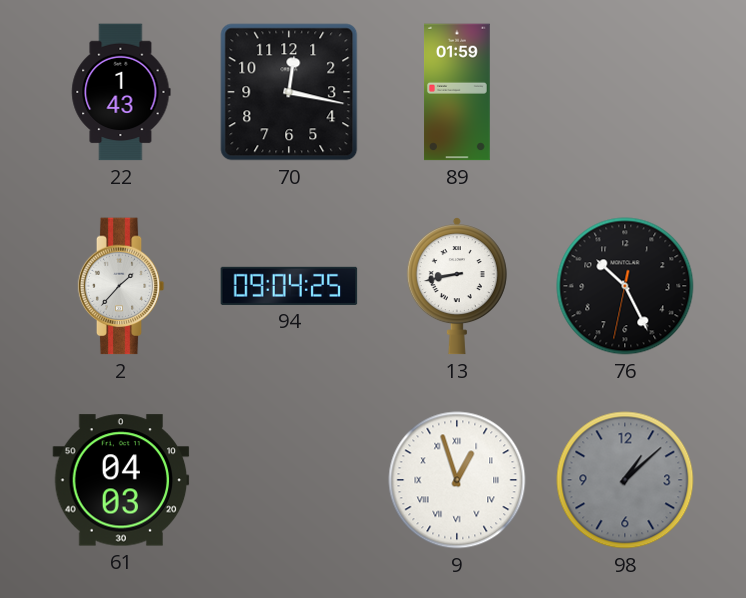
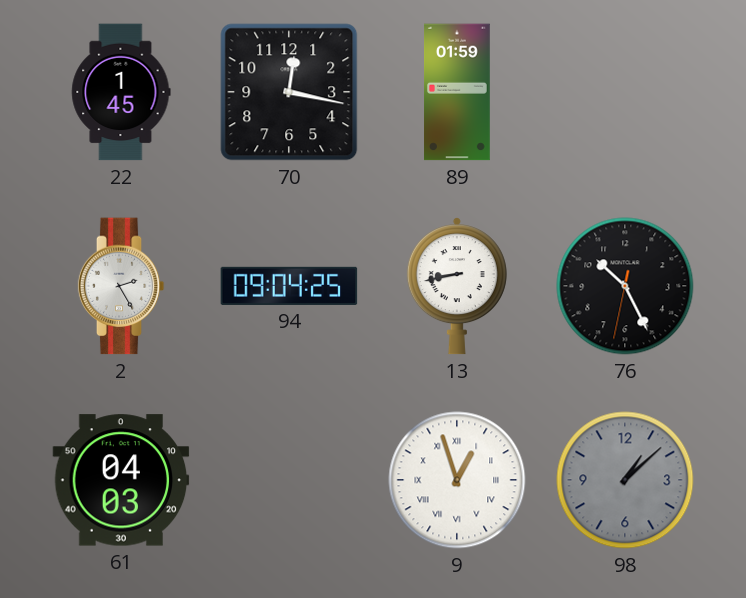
22: 1:43 -> 1:45 (121, 92)
2: 1:37 -> 2:25 (121, 286)
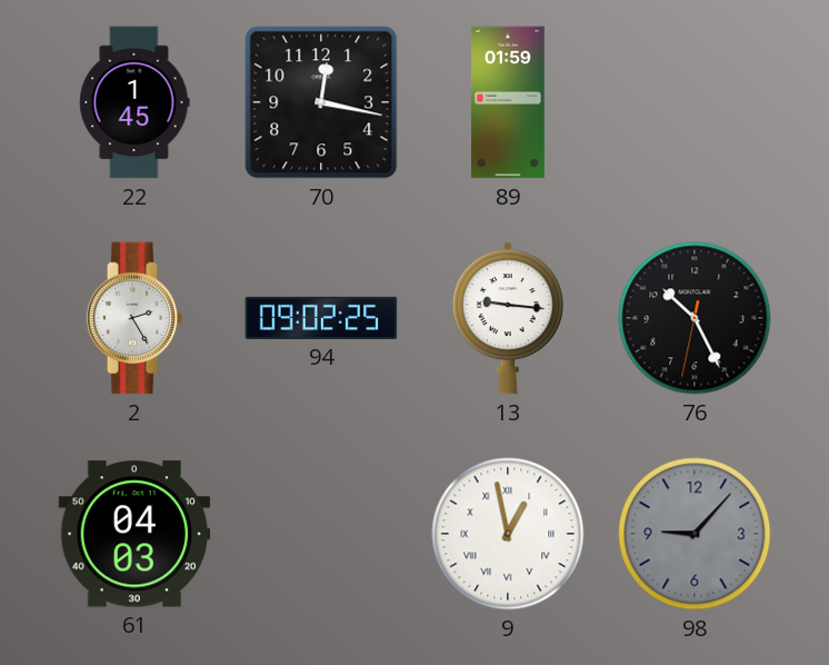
94: 09:04 -> 09:02 (321, 318)
13: 8:43 -> 9:16 (508, 318)
9: 12:57 -> 12:58 (508, 534)
98: 1:08 -> 9:07 (695, 534)
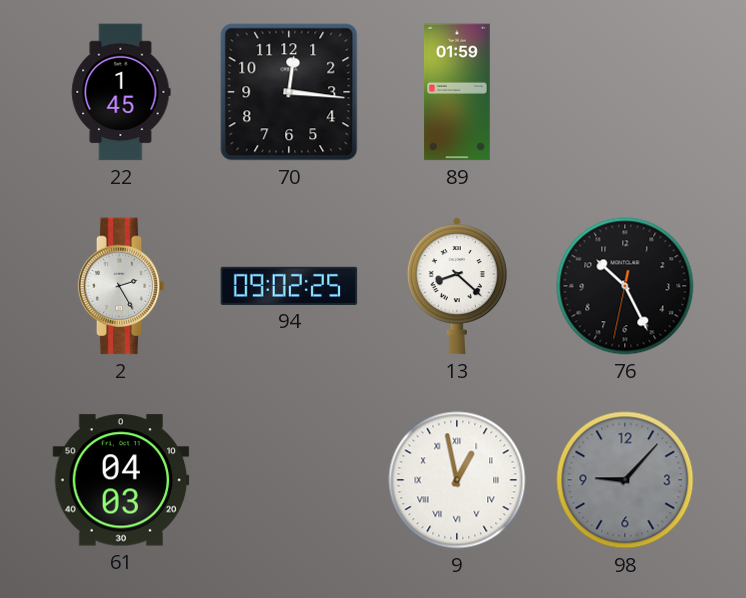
70: 12:17 -> 12:16 (289, 92)
13: 9:16 -> 8:22 (457, 286)
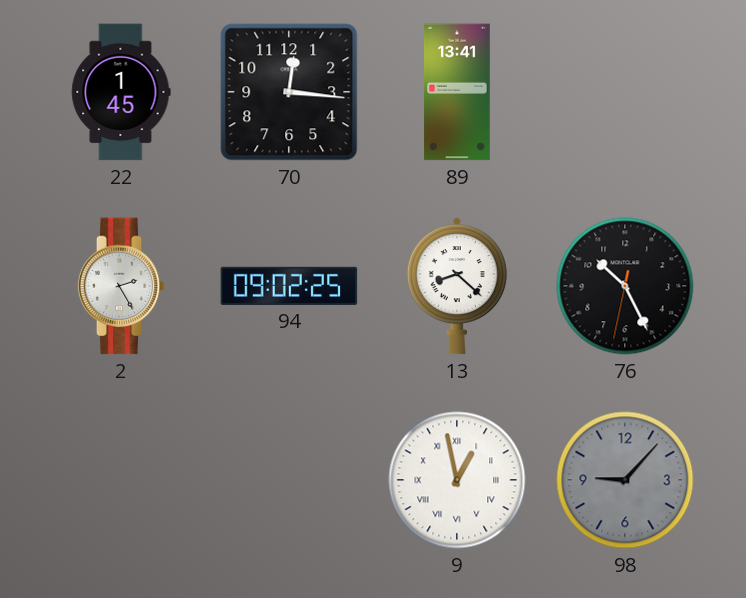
89: 01:59 -> 13:41 (458, 92)
61: 04:03 -> none (121, 480)
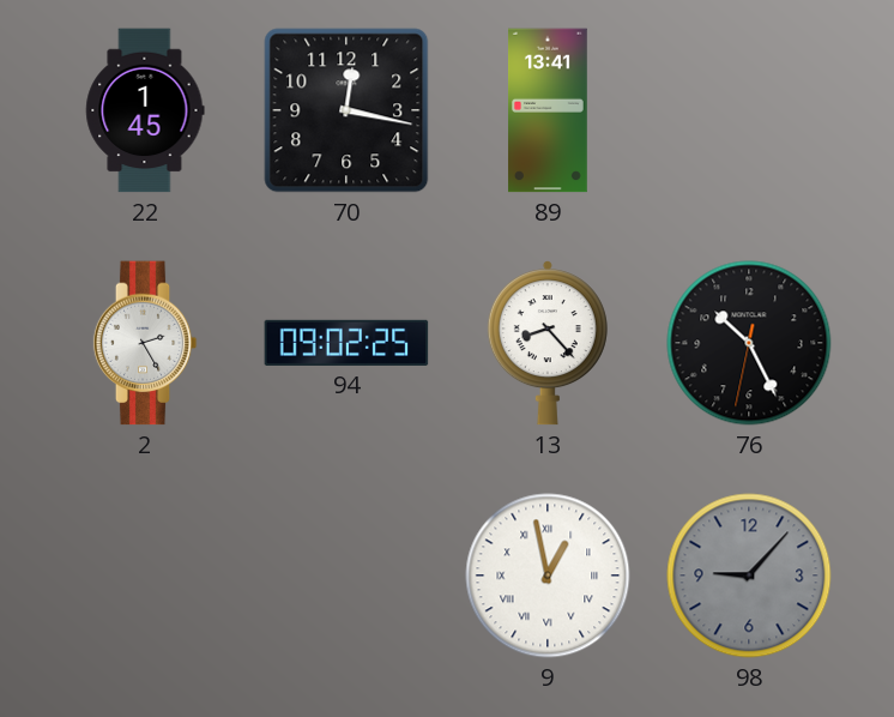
70: 12:16 -> 12:17 (346, 110)
13: 8:22 -> 8:23 (548, 343)
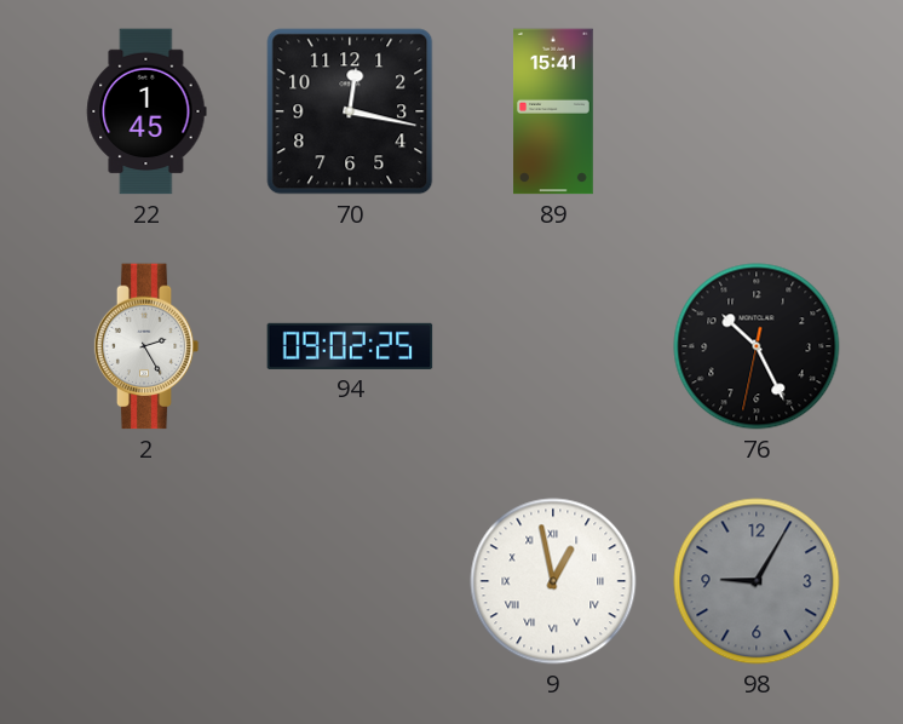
89: 13:41 -> 15:41 (554, 111)
13: 8:23 -> none (548, 343)
98: 9:07 -> 9:05 (757, 581)
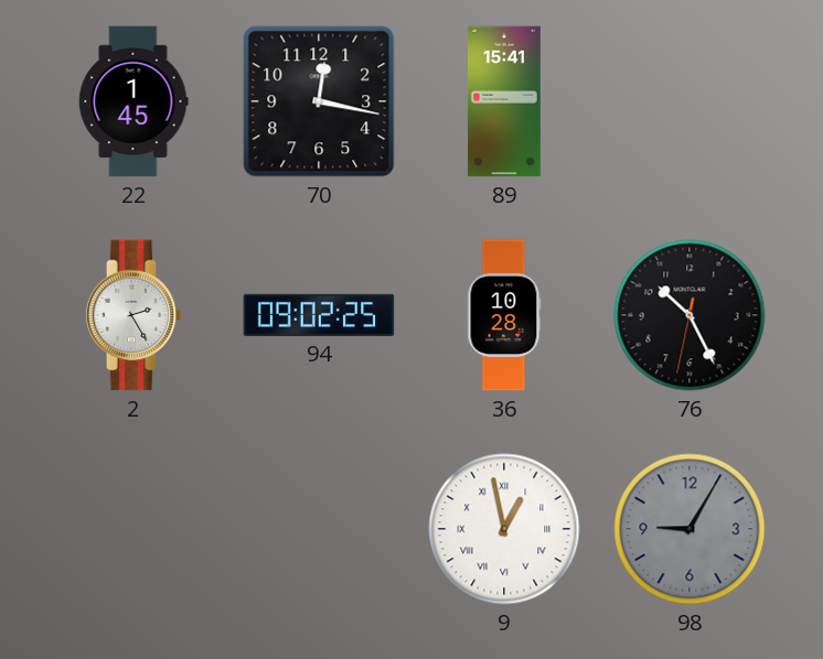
36: none -> 10:28 (504, 315)
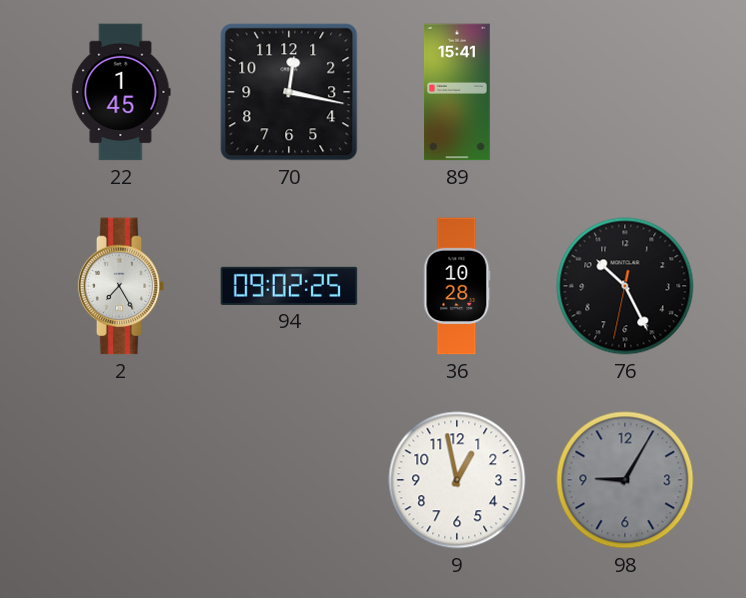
2: 2:25 -> 7:25 (121, 286)
9 numerals: Roman -> Arabic (457, 480)
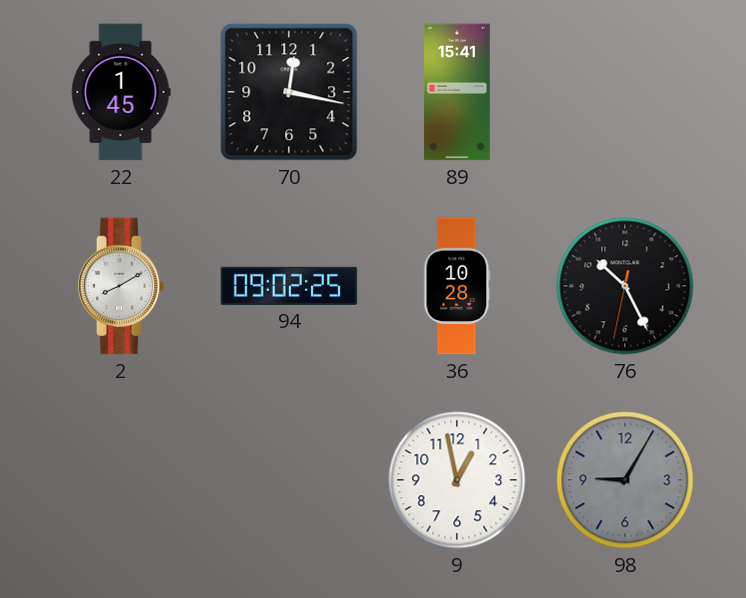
2: 7:25 -> 8:10 (121, 286)
